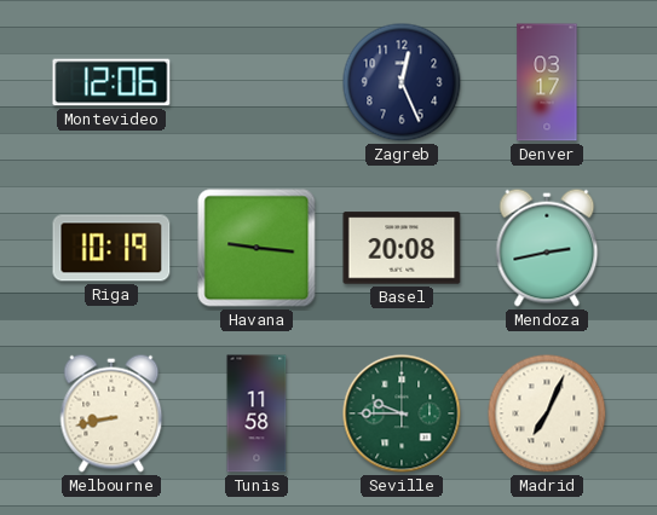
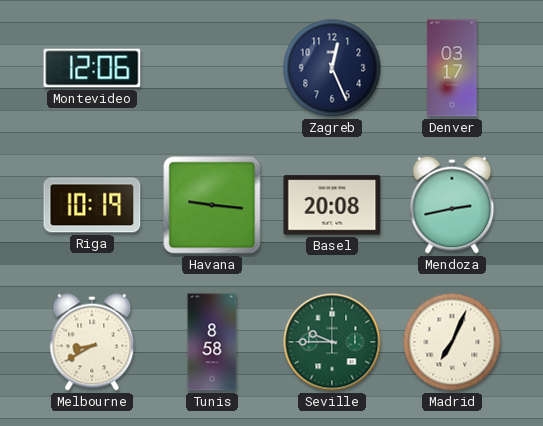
Melbourne: 8:43 -> 8:40 (92, 342)
Tunis: 11:58 -> 8:58 (212, 342)
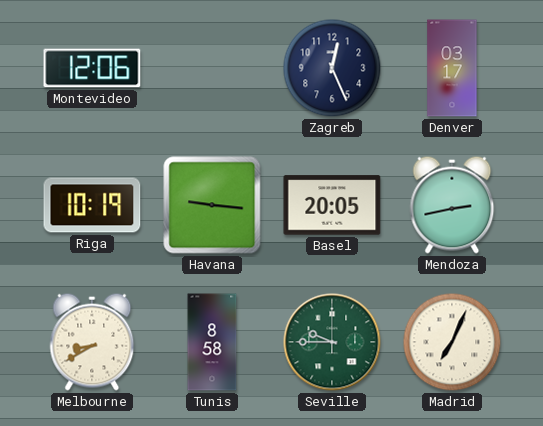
Basel: 20:08 -> 20:05 (332, 205)
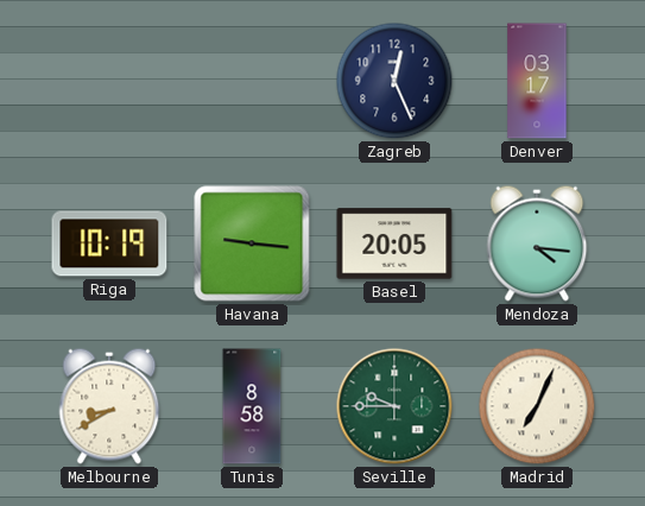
Montevideo: 12:06 -> none (92, 68)
Mendoza: 2:43 -> 4:16 (537, 243)
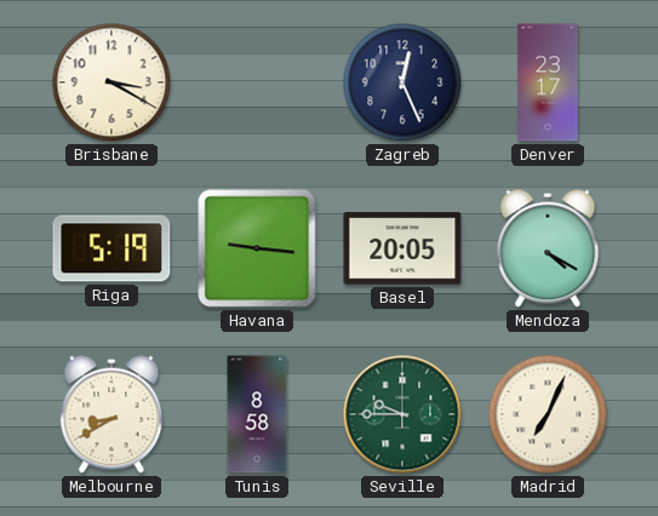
Brisbane: none -> 3:20 (111, 82)
Denver: 03:17 -> 23:17 (548, 82)
Riga: 10:19 -> 5:19 (111, 248)
Mendoza: 4:16 -> 4:20 (548, 248)
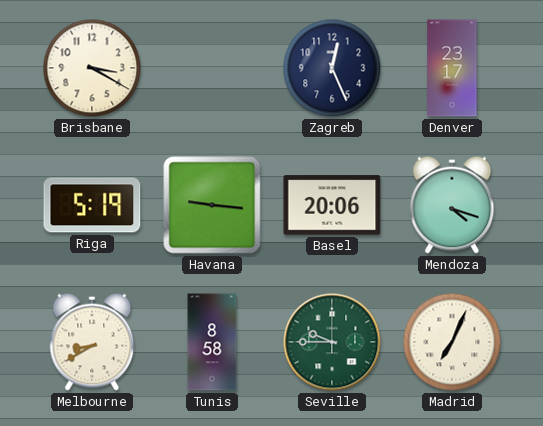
Basel: 20:05 -> 20:06 (332, 205)
Mendoza: 4:20 -> 4:18 (452, 205)
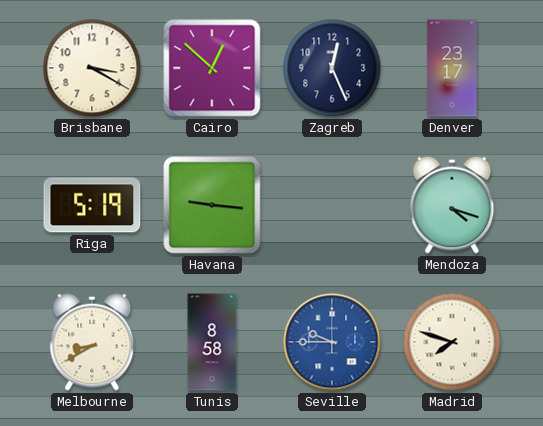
Cairo: none -> 12:52 (212, 68)
Basel: 20:06 -> none (332, 205)
Seville dial: green -> blue (332, 342)
Madrid: 7:04 -> 7:48 (452, 342)
